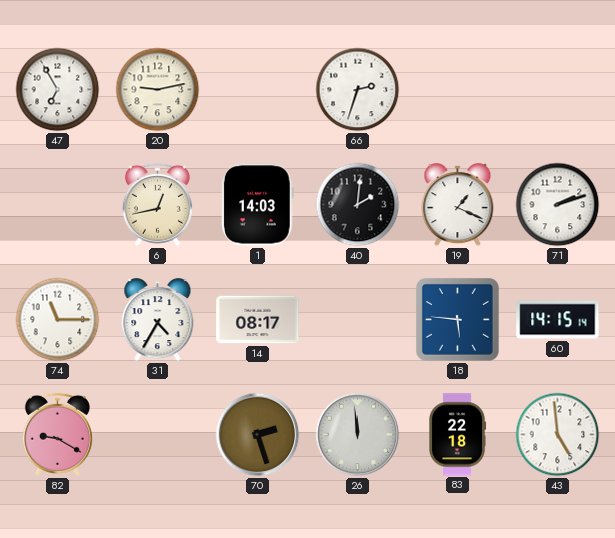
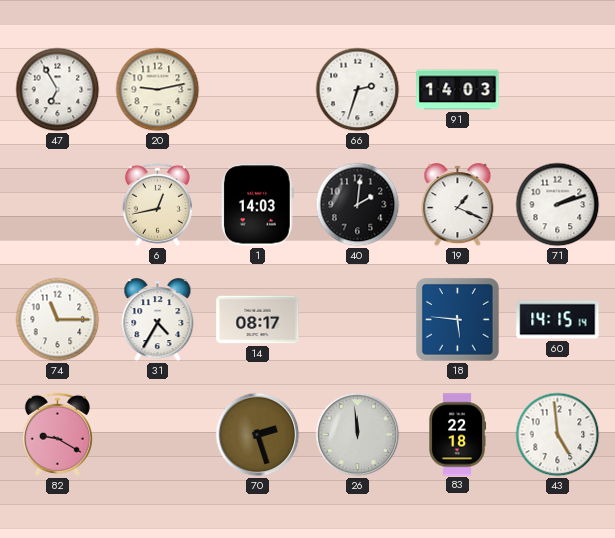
91: none -> 14:03 (458, 90)
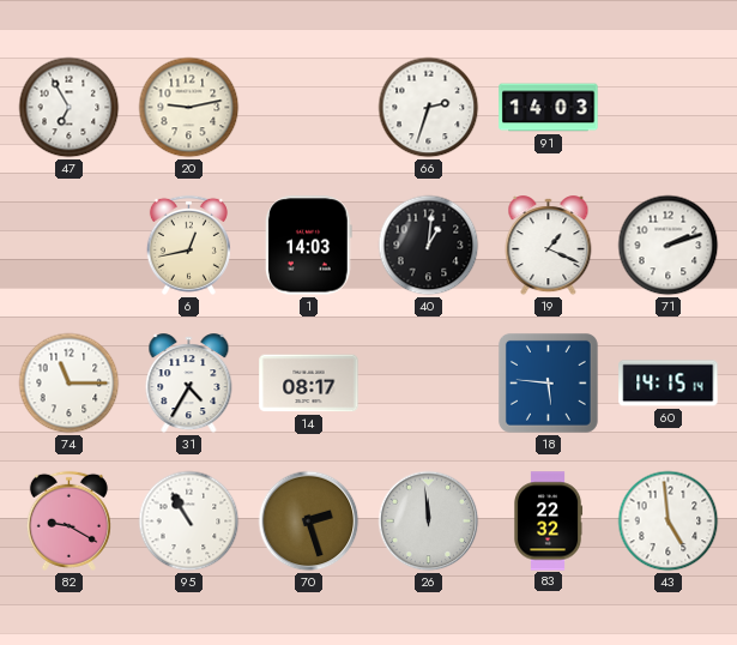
40: 2:01 -> 1:01 (429, 246)
95: none -> 10:55 (189, 522)
83: 22:18 -> 22:32 (549, 522)
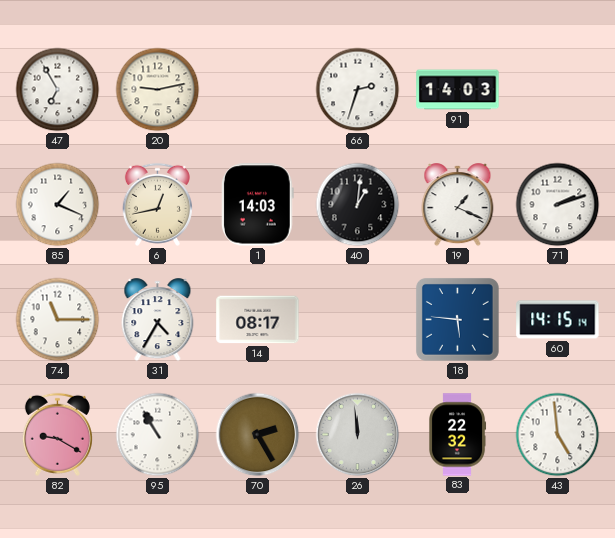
85: none -> 1:19 (58, 205)
70: 2:27 -> 2:25 (258, 435)
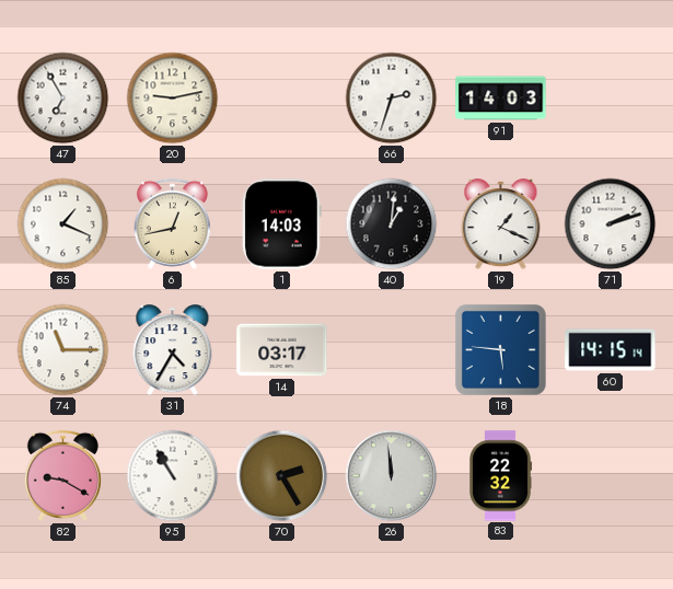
14: 08:17 -> 03:17 (282, 350)
43: 4:59 -> none (558, 435)
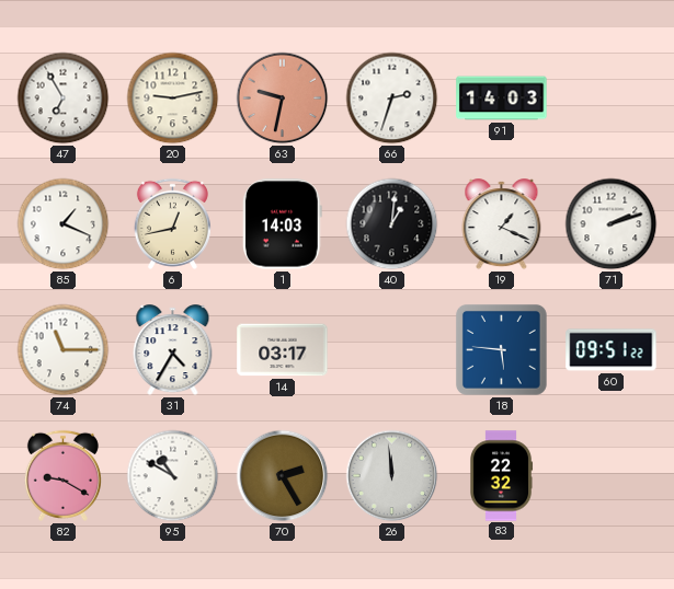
63: none -> 9:32 (283, 99)
60: 14:15 -> 09:51 (612, 350)
95: 10:55 -> 10:50 (173, 476)
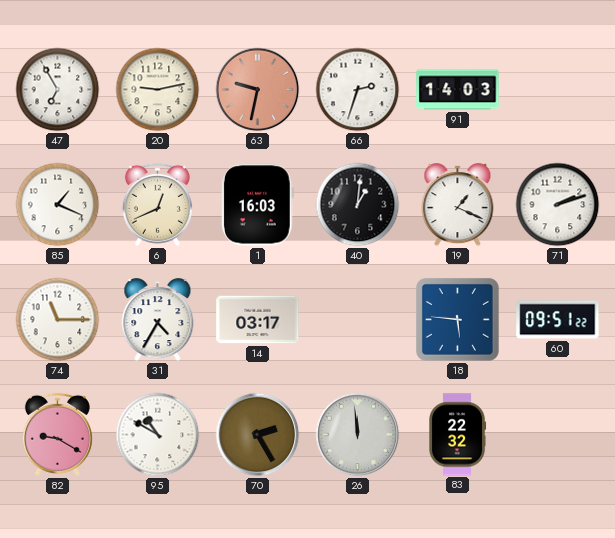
6: 12:43 -> 12:41 (157, 204)
1: 14:03 -> 16:03 (257, 205)
